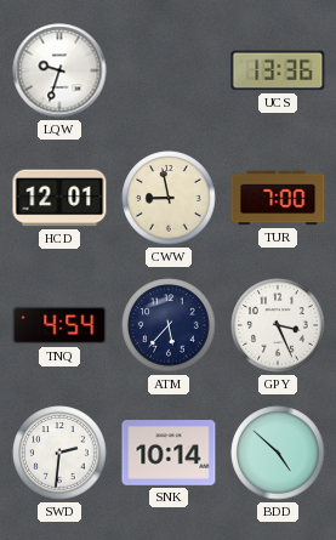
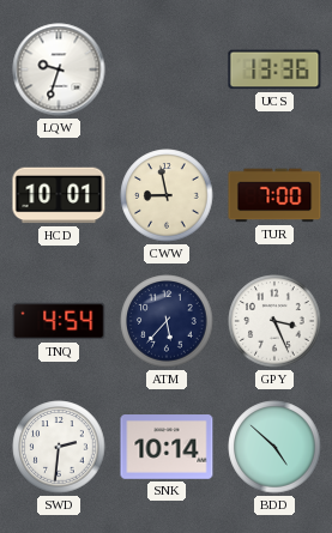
HCD: 12:01 -> 10:01 (59, 195)
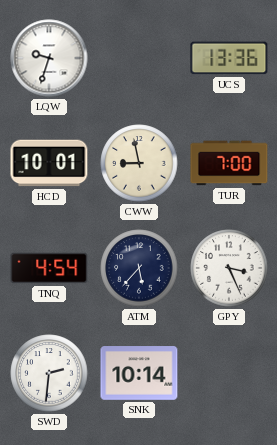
BDD: 4:52 -> none (274, 447)
